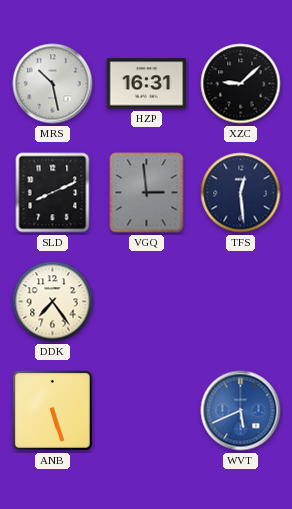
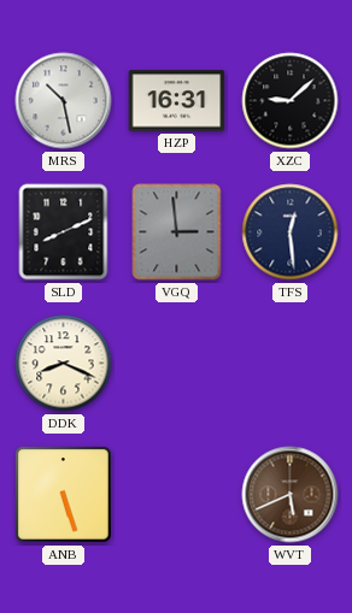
DDK: 7:24 -> 8:19 (64, 364)
WVT dial: blue -> brown (291, 495)
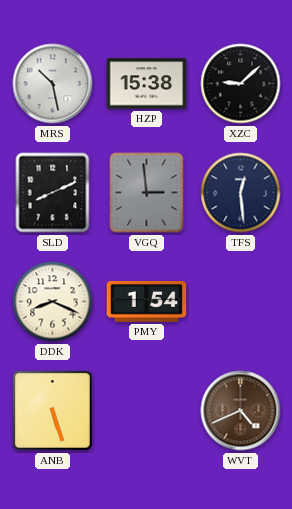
HZP: 16:31 -> 15:38 (147, 84)
PMY: none -> 1:54 (147, 301)
WVT: 5:41 -> 4:41 (241, 411)
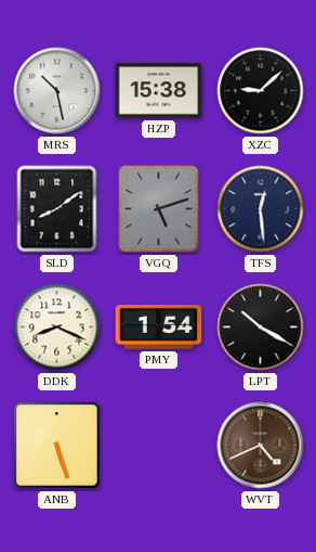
SLD: 8:11 -> 8:09 (57, 209)
VGQ: 2:59 -> 5:12 (159, 209)
LPT: none -> 10:20 (261, 328)
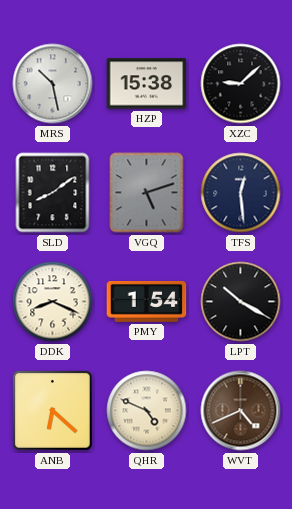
ANB: 5:27 -> 6:22 (53, 411)
QHR: none -> 4:49 (147, 411)
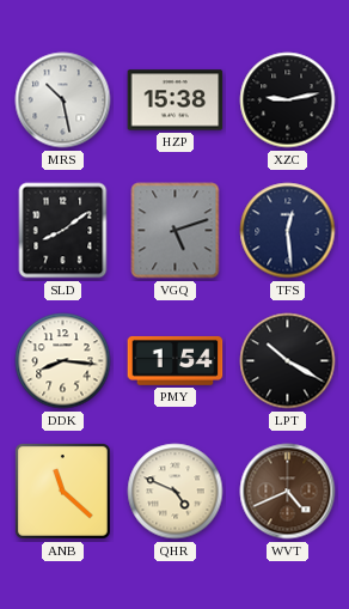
XZC: 9:08 -> 9:13 (288, 101)
DDK: 8:19 -> 8:16 (63, 361)
ANB: 6:22 -> 11:22 (63, 492)
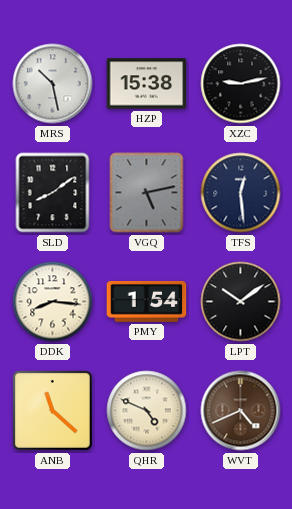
VGQ: 5:12 -> 5:13 (147, 193)
LPT: 10:20 -> 10:09 (241, 302)
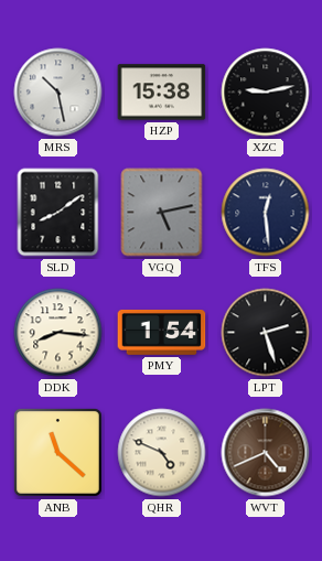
LPT: 10:09 -> 2:27 (266, 333)
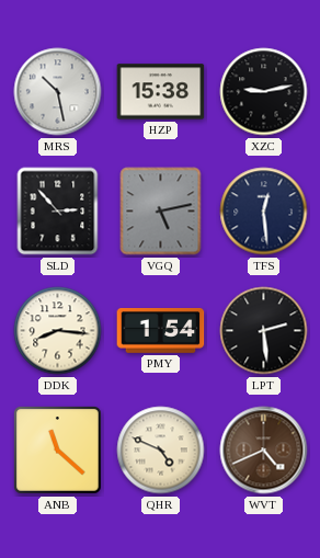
SLD: 8:09 -> 2:53 (58, 212)
LPT: 2:27 -> 2:29 (264, 331)
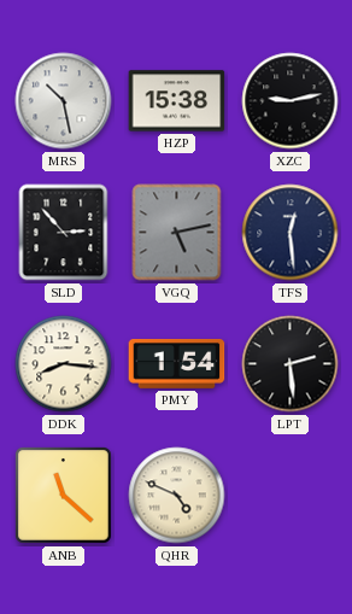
WVT: 4:41 -> none (264, 451)
